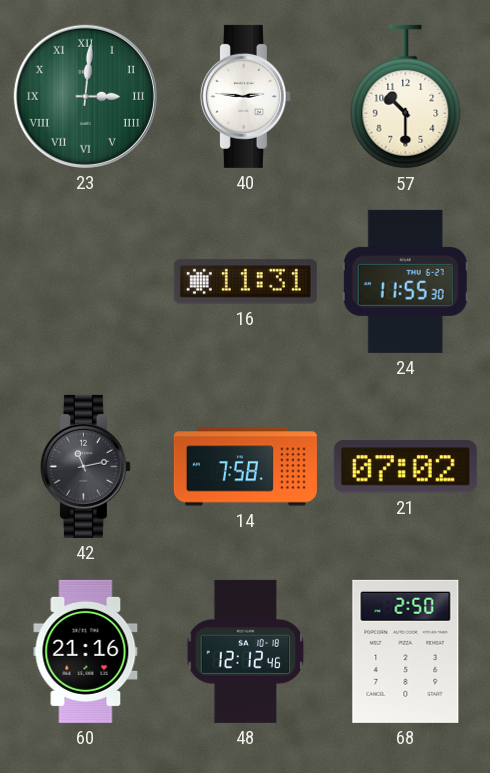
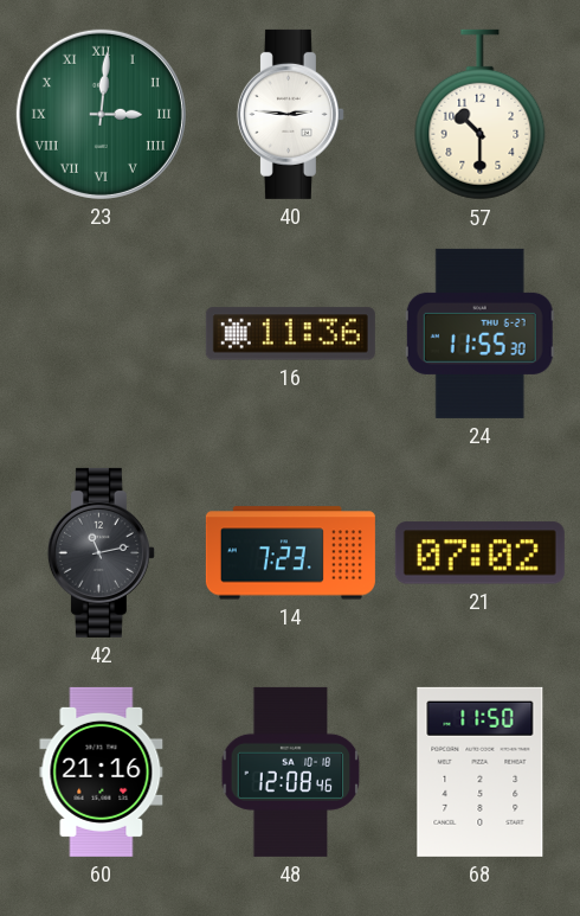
16: 11:31 -> 11:36 (290, 334)
14: 7:58 -> 7:23 (290, 553)
48: 12:12 -> 12:08 (291, 771)
68: 2:50 -> 11:50 (481, 771)
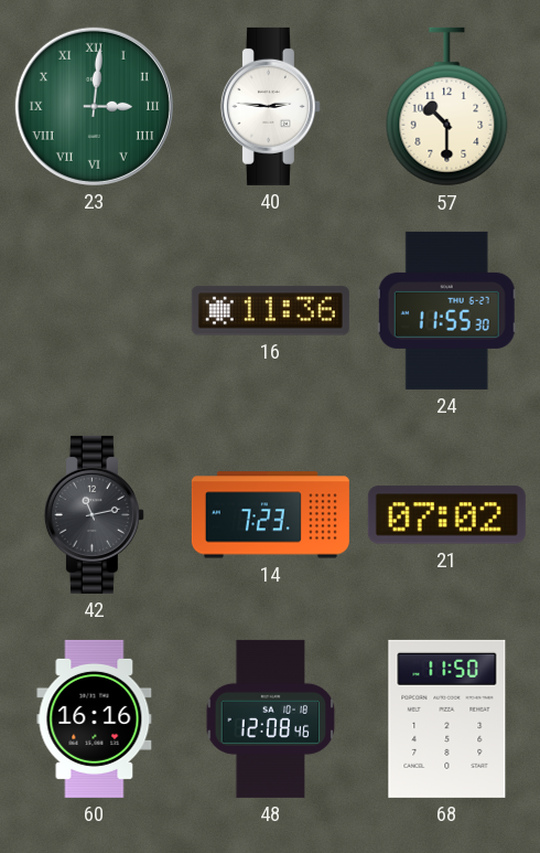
60: 21:16 -> 16:16 (95, 718)
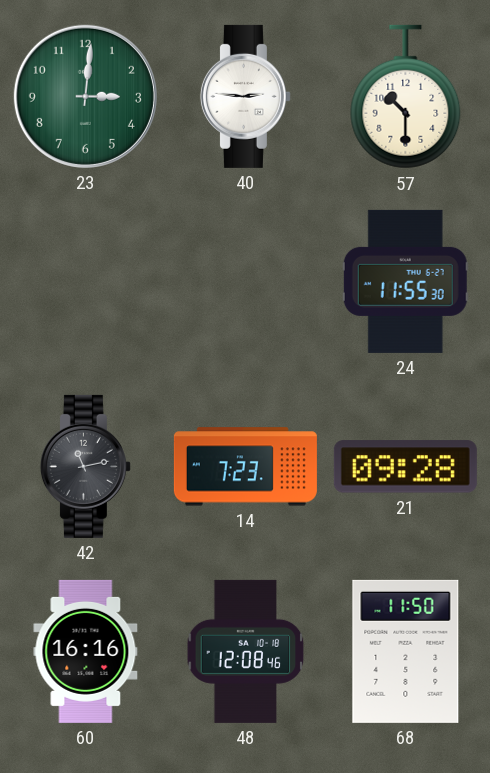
23 numerals: Roman -> Arabic (85, 96)
16: 11:36 -> none (270, 311)
21: 07:02 -> 09:28 (405, 467)
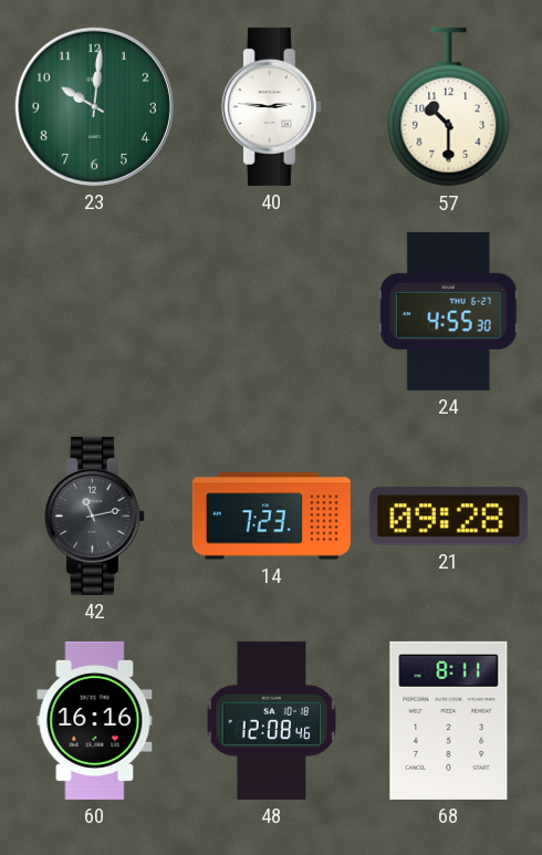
23: 3:01 -> 10:01 (94, 106)
24: 11:55 -> 4:55 (448, 311)
68: 11:50 -> 8:11 (449, 720)
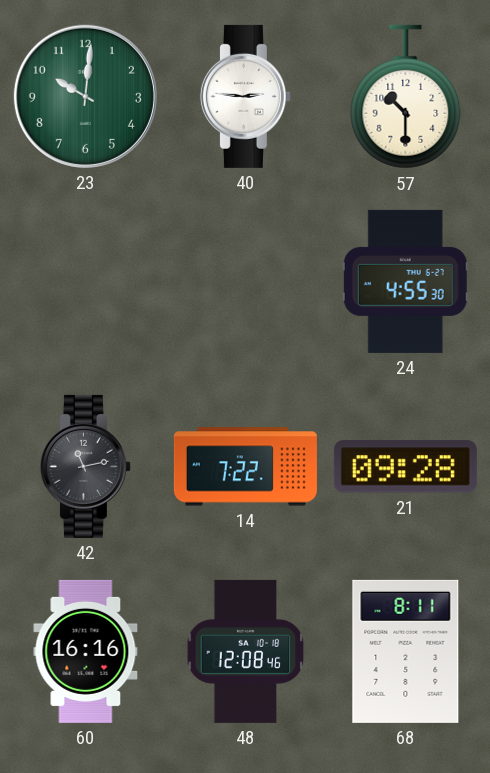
14: 7:23 -> 7:22 (245, 467)
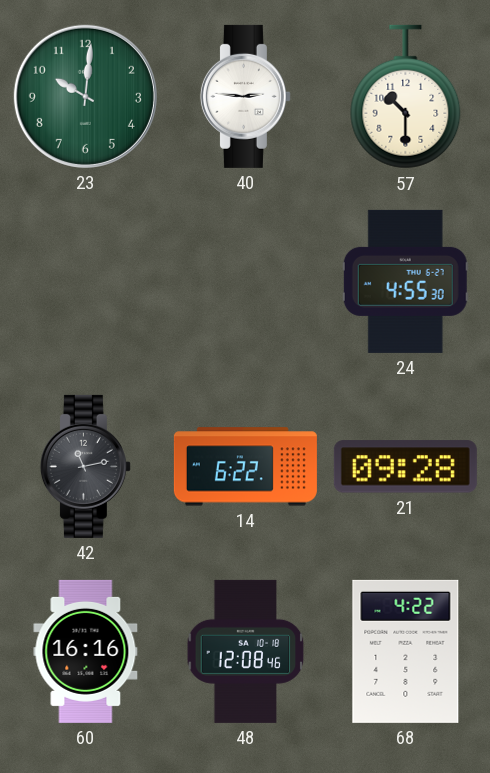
14: 7:22 -> 6:22 (245, 467)
68: 8:11 -> 4:22 (406, 651)
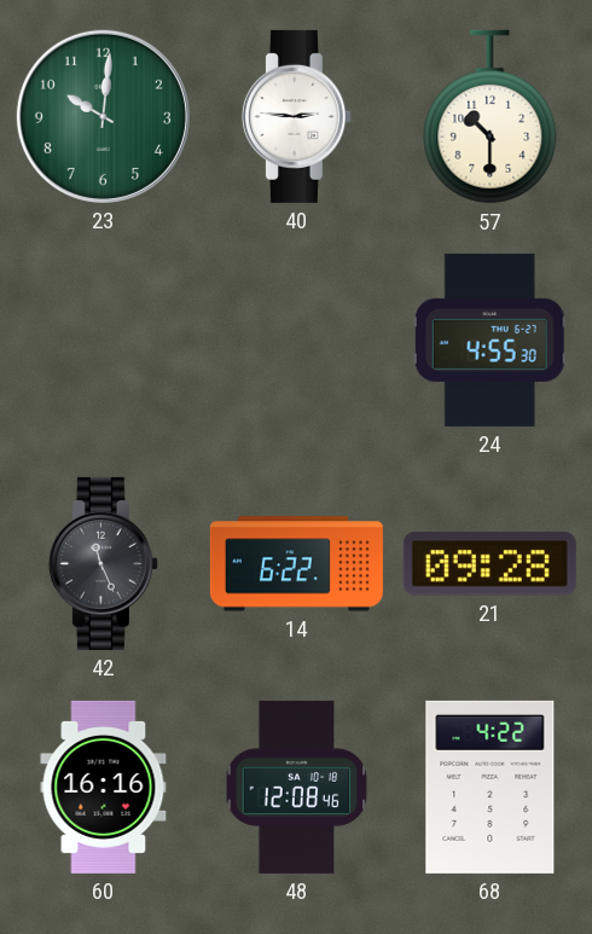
42: 11:13 -> 11:26 (103, 563)
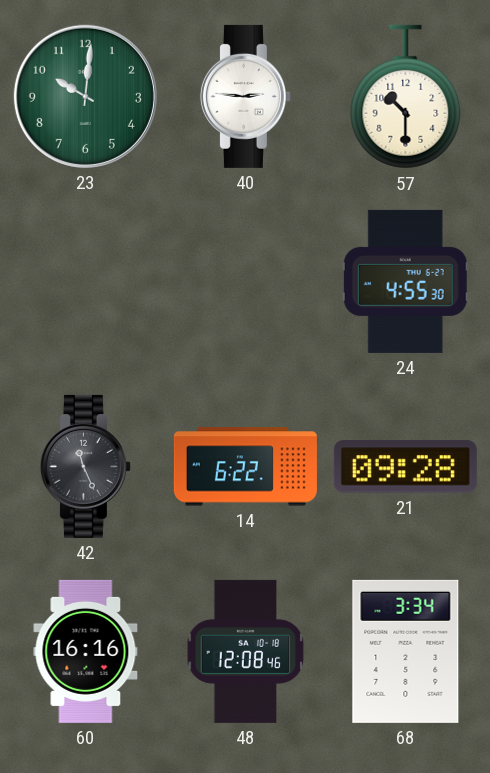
68: 4:22 -> 3:34 (406, 651)
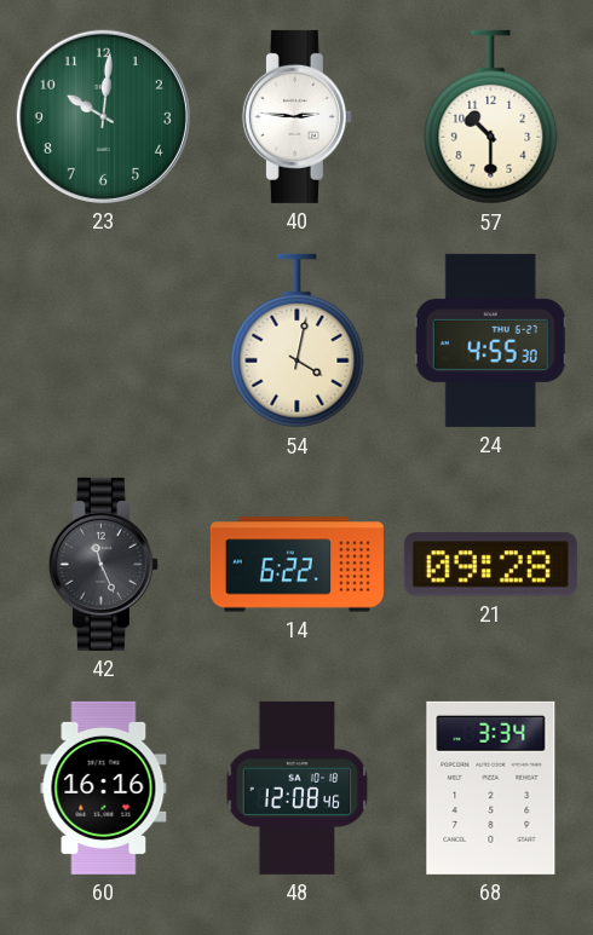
54: none -> 4:02 (298, 341)
